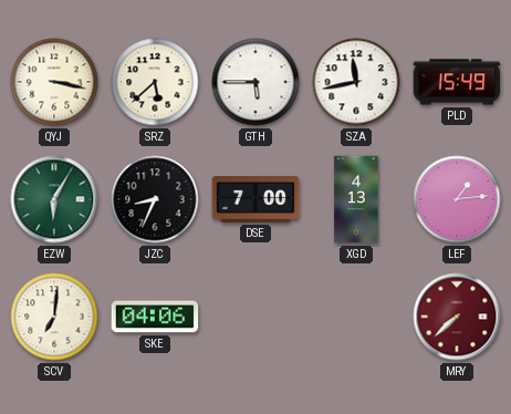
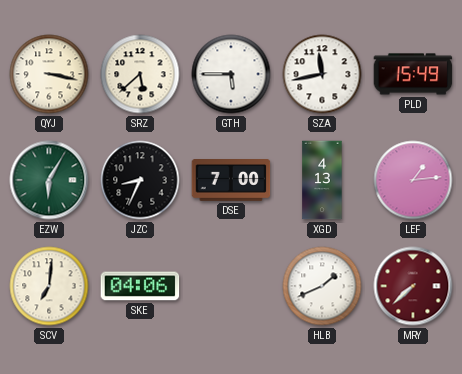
HLB: none -> 1:41 (322, 286)
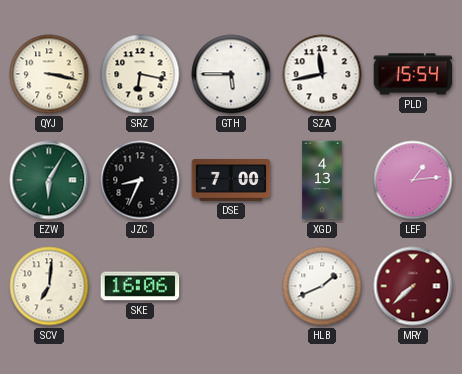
SRZ: 5:38 -> 6:17 (140, 74)
PLD: 15:49 -> 15:54 (413, 74)
SKE: 04:06 -> 16:06 (140, 286)
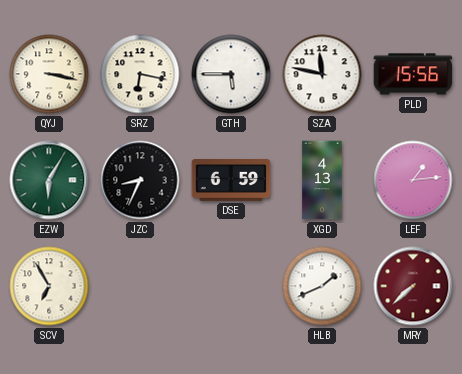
SZA: 11:43 -> 11:47 (322, 74)
PLD: 15:54 -> 15:56 (413, 74)
DSE: 7:00 -> 6:59 (231, 181)
SCV: 7:01 -> 6:55 (49, 286)
SKE: 16:06 -> none (140, 286)
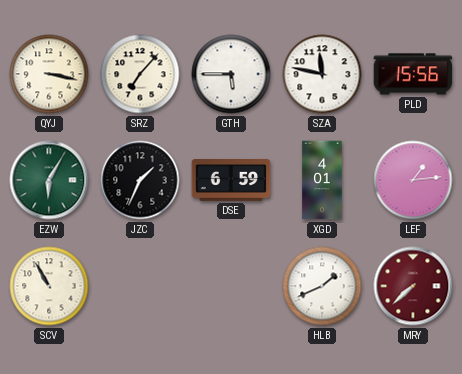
SRZ: 6:17 -> 7:07 (140, 74)
JZC: 8:34 -> 1:34 (140, 180)
XGD: 4:13 -> 4:01 (322, 180)
SCV: 6:55 -> 10:55 (49, 286)
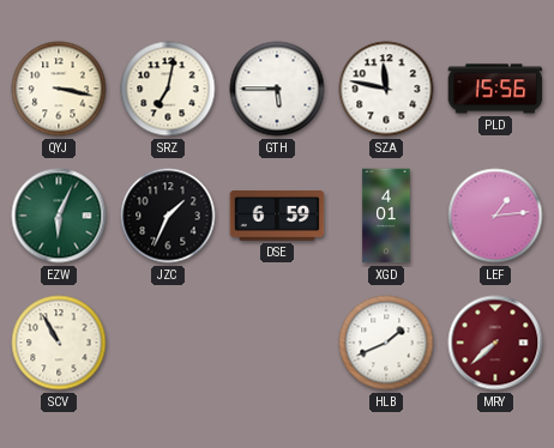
SRZ: 7:07 -> 7:02 (168, 89)
EZW: 6:05 -> 6:04 (59, 216)
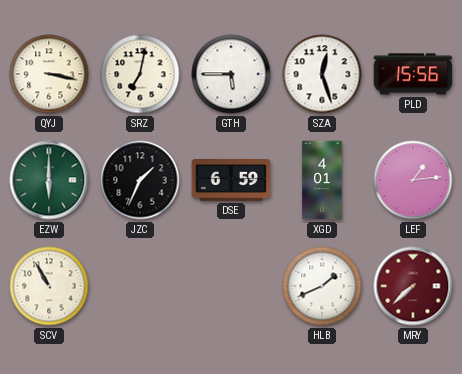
SZA: 11:47 -> 12:27 (322, 74)
EZW: 6:04 -> 6:00 (49, 180)
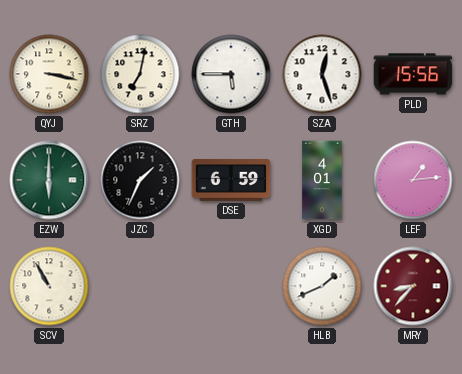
MRY: 7:38 -> 8:37 (413, 286)
